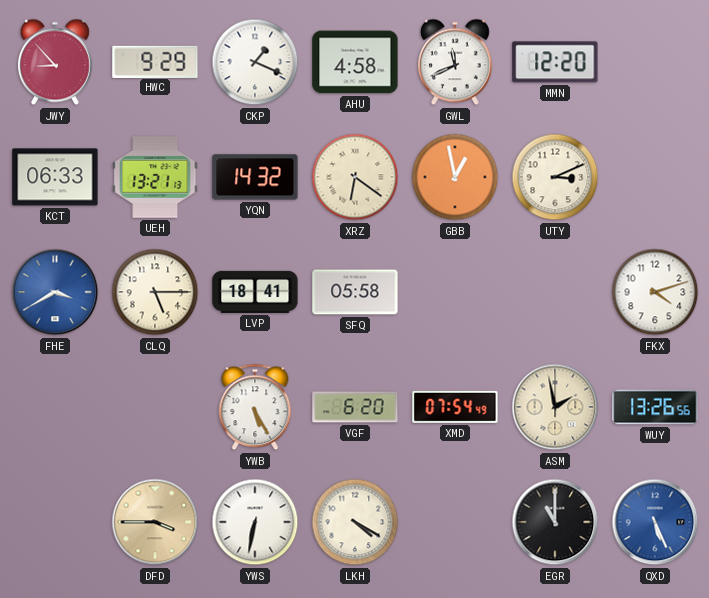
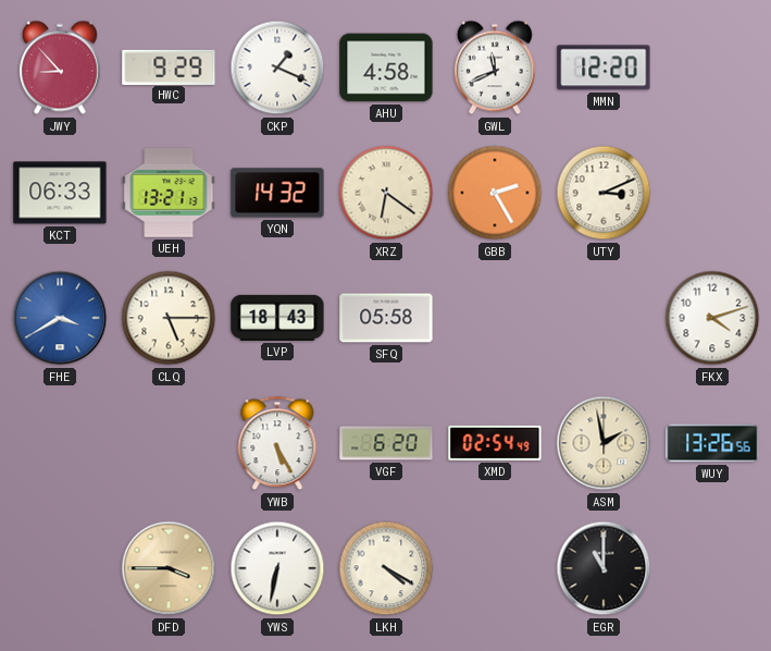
GBB: 12:58 -> 2:25 (495, 193)
LVP: 18:41 -> 18:43 (277, 318)
XMD: 07:54 -> 02:54 (495, 443)
QXD: 5:26 -> none (655, 522)
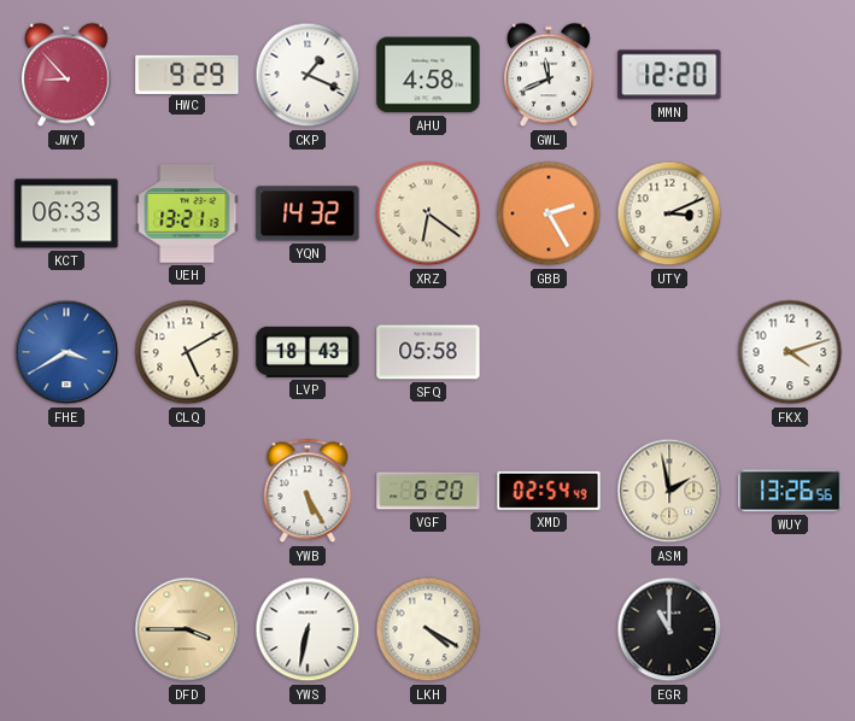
CLQ: 5:15 -> 5:10 (187, 352)
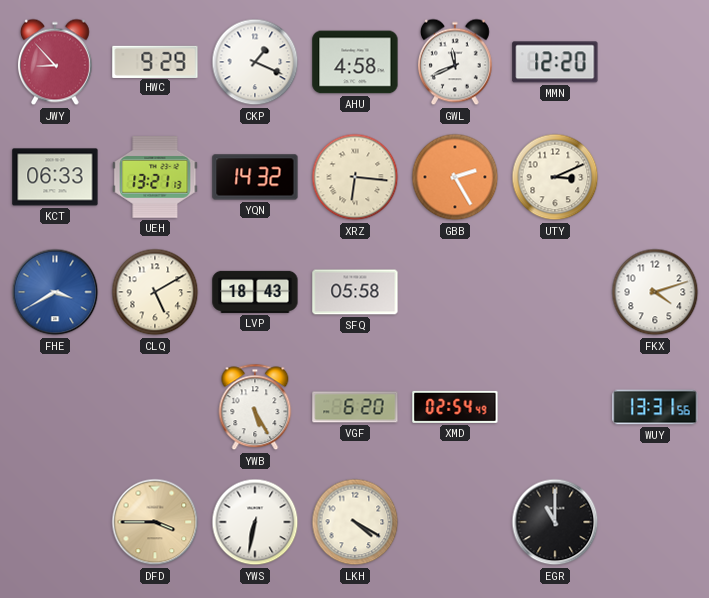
XRZ: 6:21 -> 6:16 (355, 177)
ASM: 1:58 -> none (669, 491)
WUY: 13:26 -> 13:31 (655, 407)
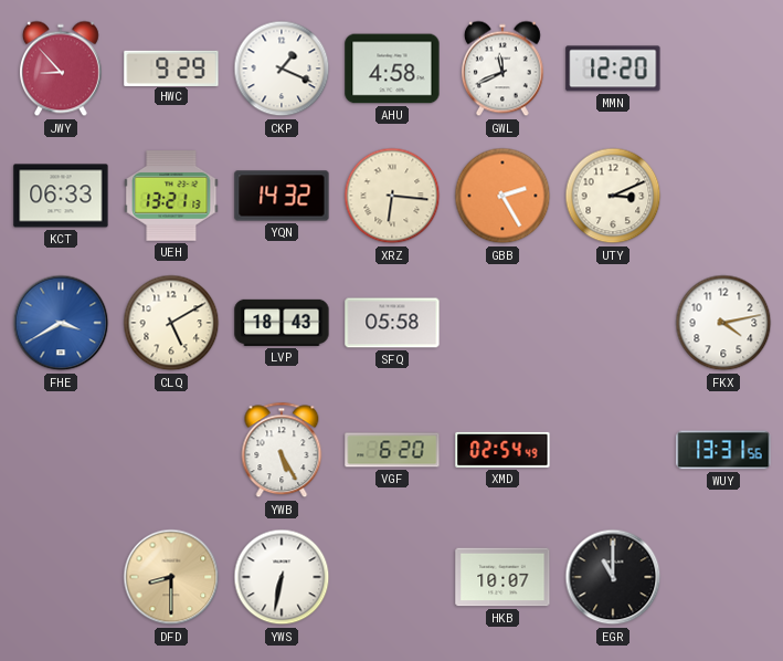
FKX: 4:12 -> 4:13 (723, 323)
DFD: 3:45 -> 8:30 (171, 577)
LKH: 4:20 -> none (355, 522)
HKB: none -> 10:07 (502, 577)
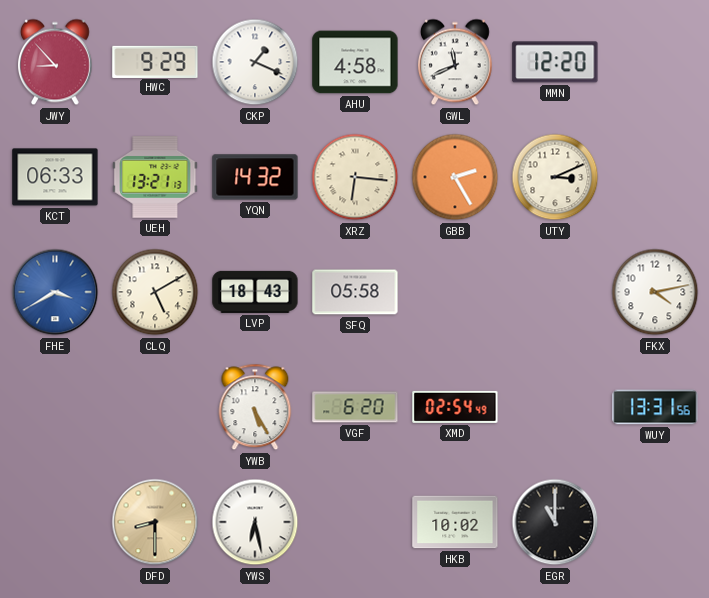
YWS: 6:32 -> 6:28 (255, 522)
HKB: 10:07 -> 10:02 (455, 522)
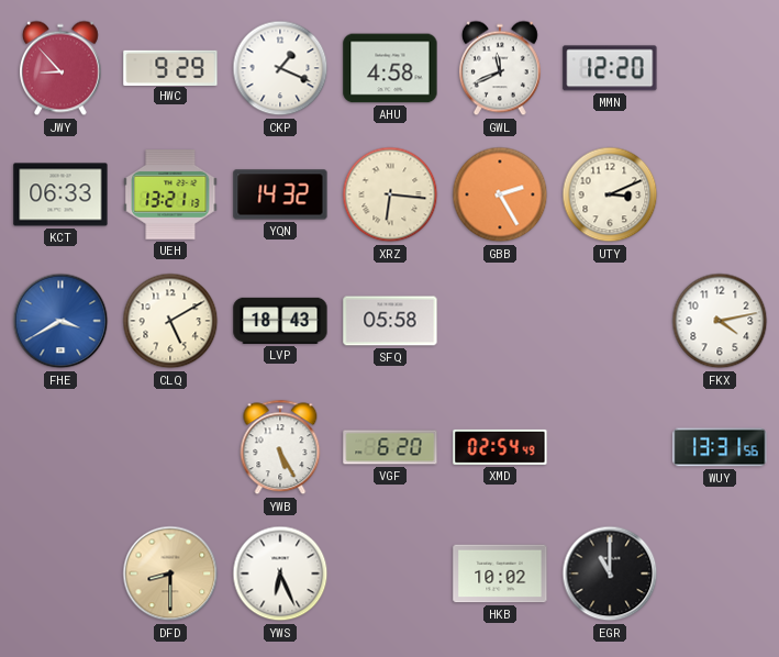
YWS: 6:28 -> 6:26 (280, 574)
